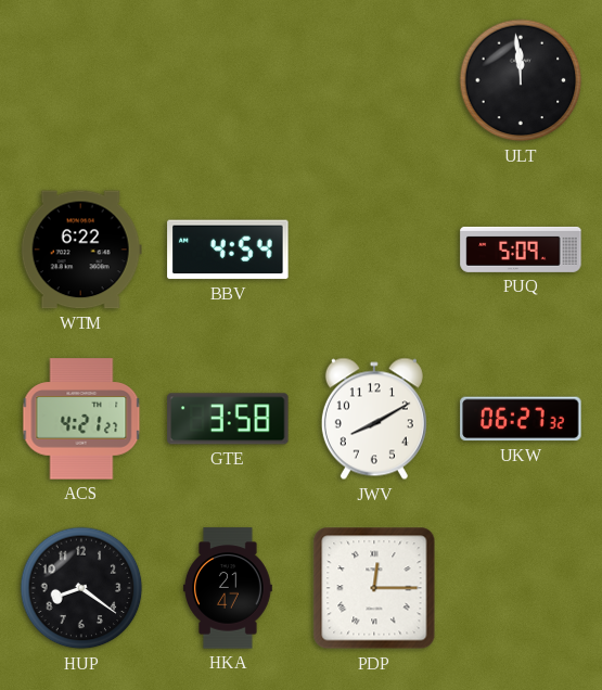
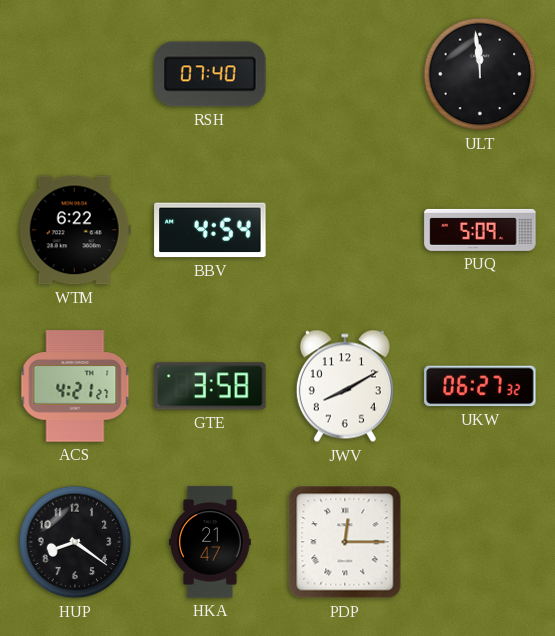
RSH: none -> 07:40 (210, 74)
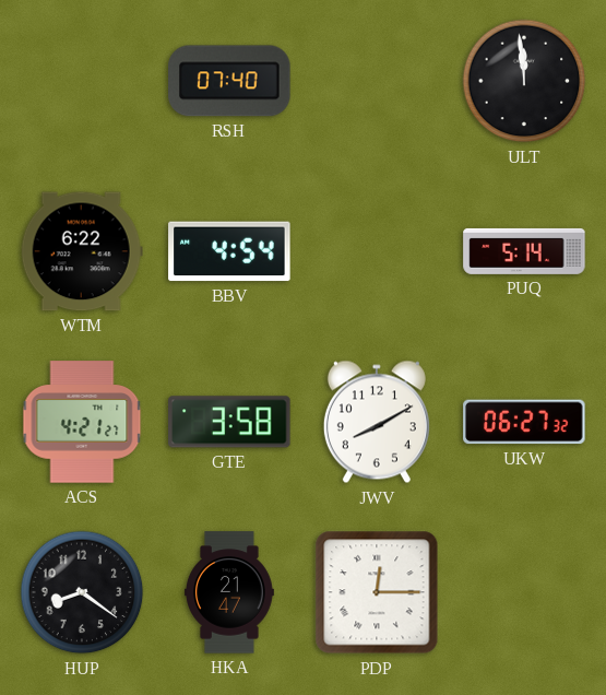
PUQ: 5:09 -> 5:14 (524, 251)
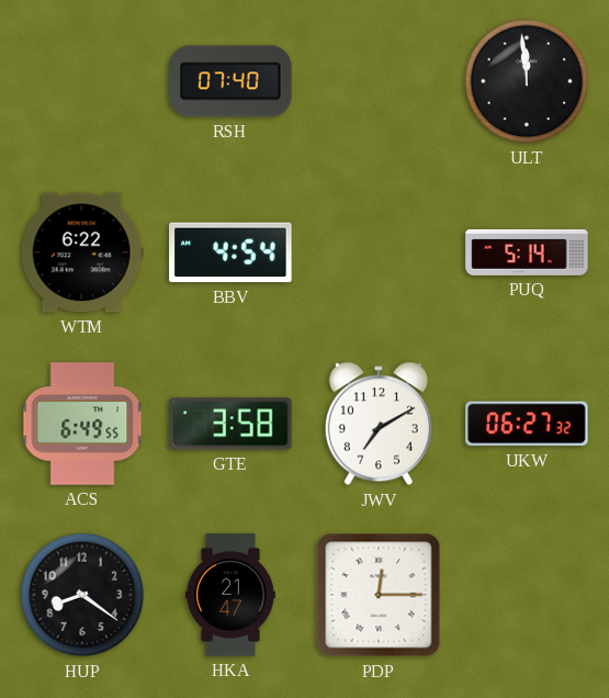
ACS: 4:21 -> 6:49 (82, 424)
JWV: 8:10 -> 7:10 (379, 424)
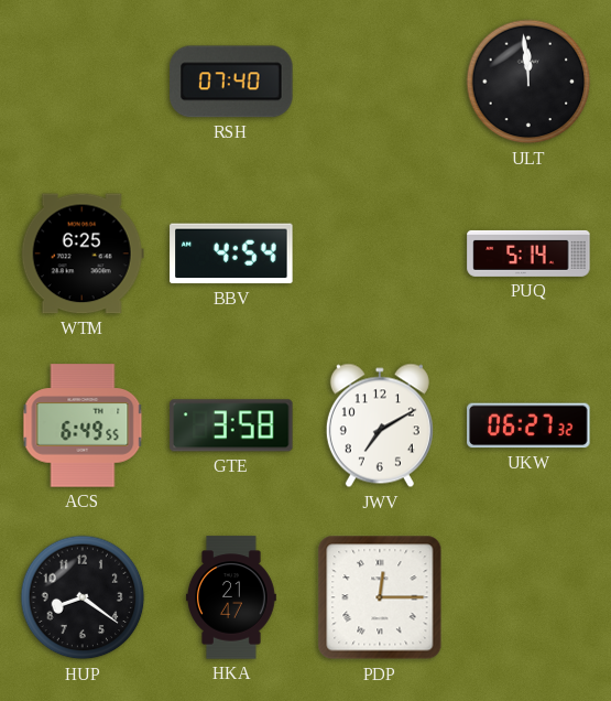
WTM: 6:22 -> 6:25 (83, 254)
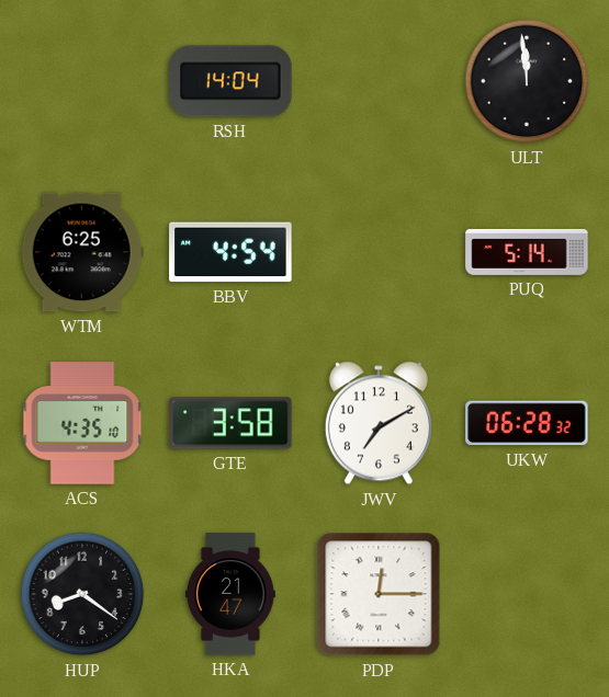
RSH: 07:40 -> 14:04 (230, 81)
ACS: 6:49 -> 4:35 (82, 423)
UKW: 06:27 -> 06:28 (527, 423)
